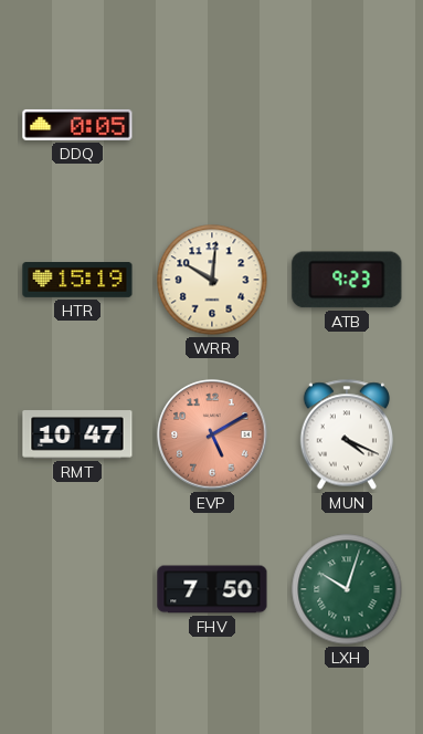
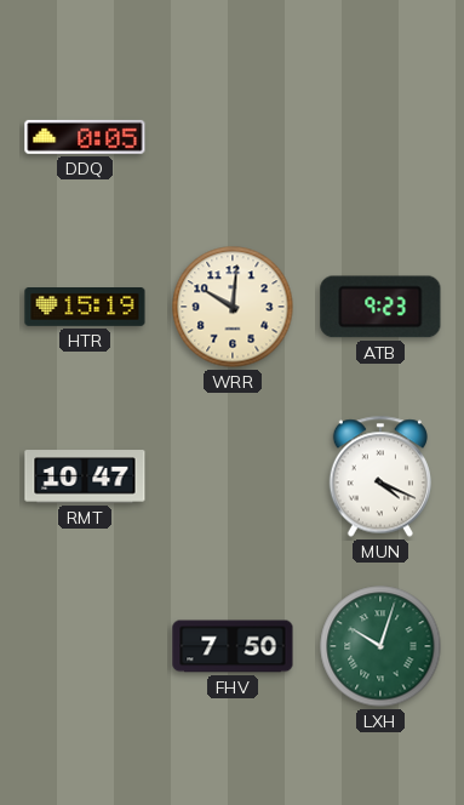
EVP: 5:10 -> none (212, 434)
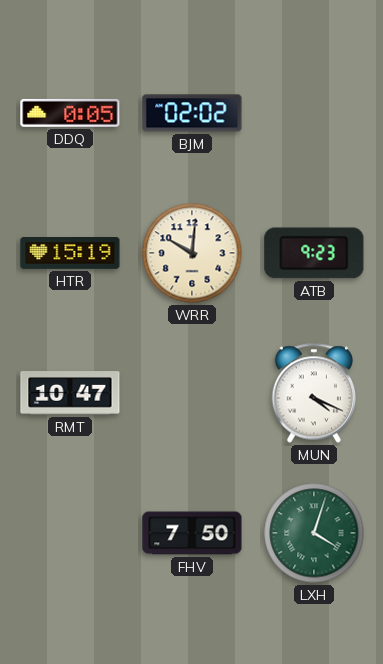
BJM: none -> 02:02 (192, 113)
LXH: 10:03 -> 4:03 (314, 533)
